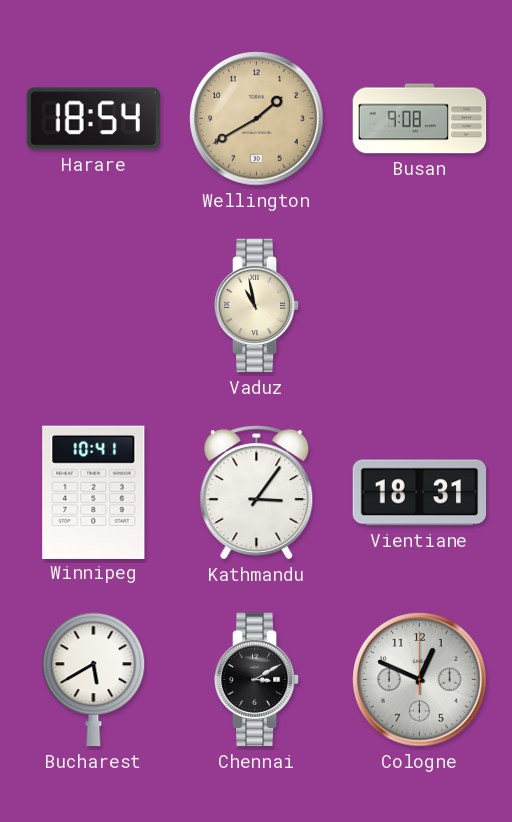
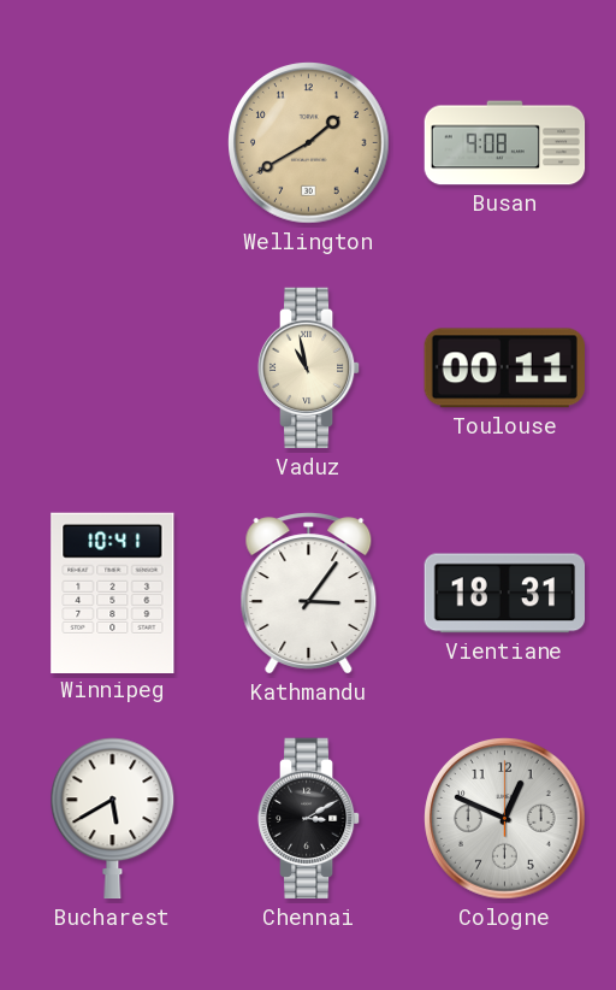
Harare: 18:54 -> none (93, 119)
Toulouse: none -> 00:11 (504, 369)
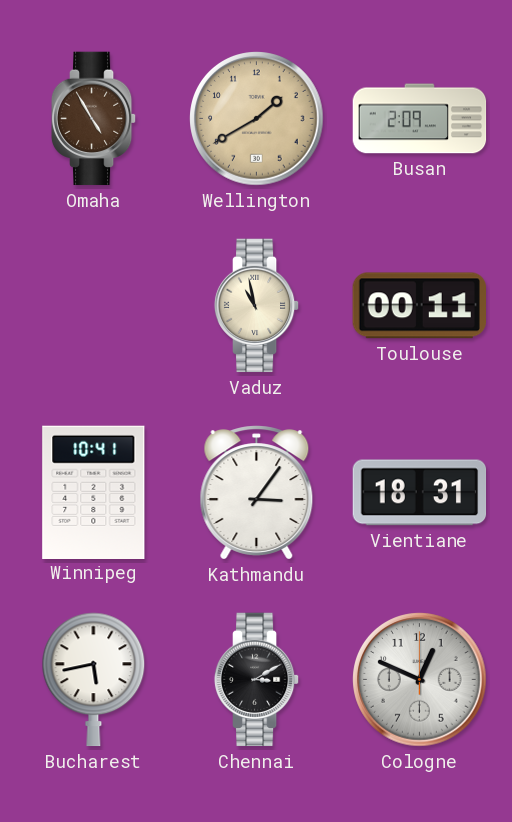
Omaha: none -> 4:55 (94, 119)
Busan: 9:08 -> 2:09 (420, 119)
Bucharest: 5:40 -> 5:43 (94, 680)
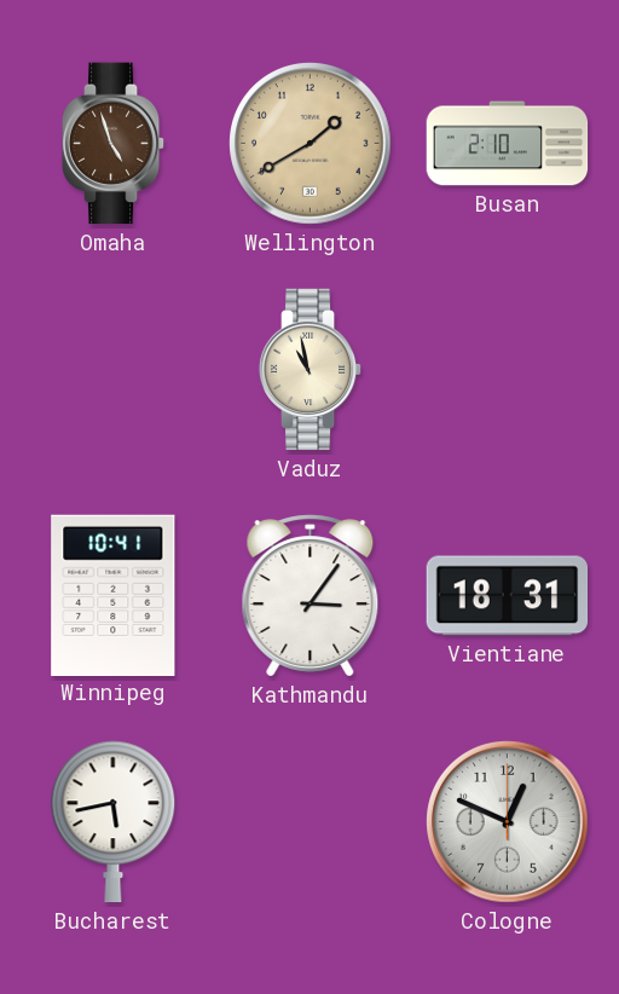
Omaha: 4:55 -> 4:57 (114, 144)
Busan: 2:09 -> 2:10 (508, 144)
Toulouse: 00:11 -> none (419, 306)
Chennai: 3:10 -> none (257, 680)
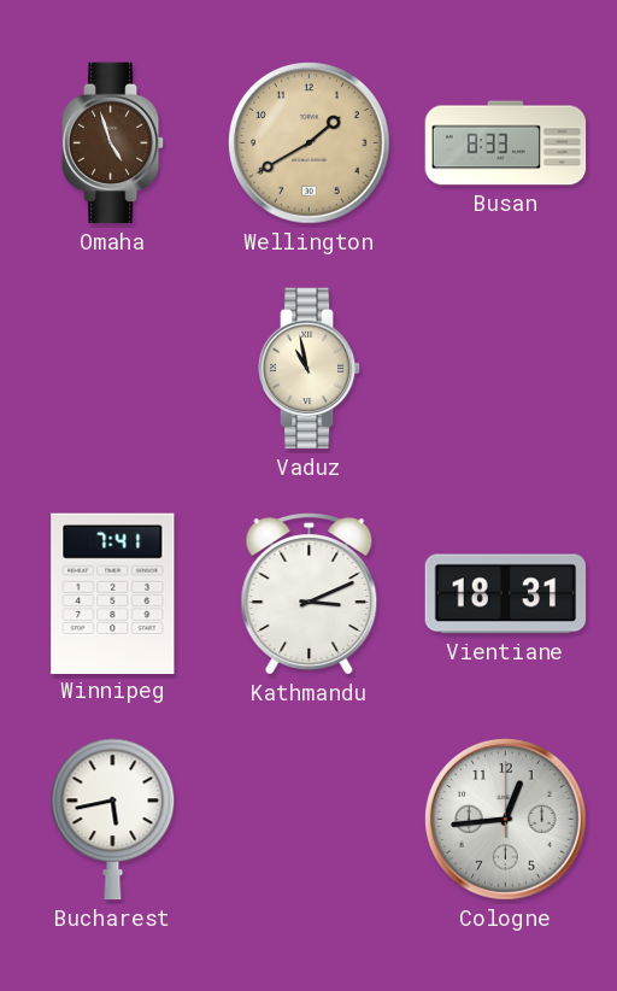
Busan: 2:10 -> 8:33 (506, 143)
Winnipeg: 10:41 -> 7:41 (113, 593)
Kathmandu: 3:06 -> 3:11 (310, 594)
Cologne: 12:49 -> 12:44 (506, 820)
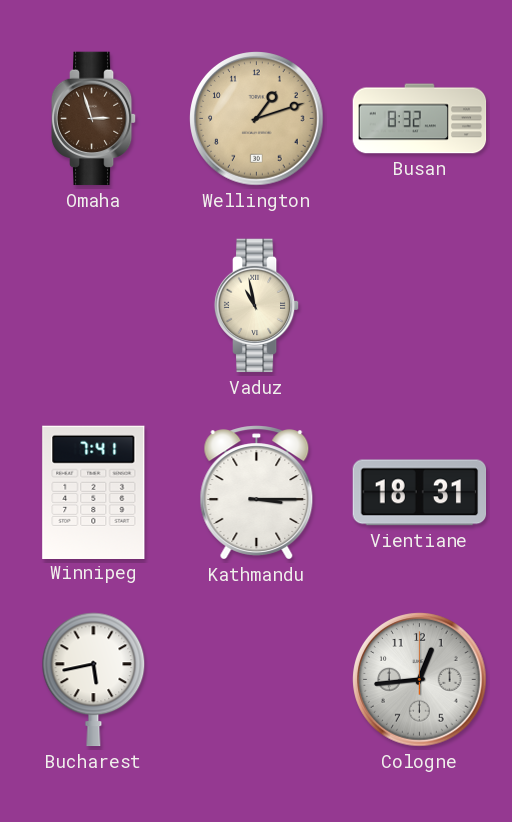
Omaha: 4:57 -> 2:57 (94, 119)
Wellington: 1:40 -> 1:12 (257, 119)
Busan: 8:33 -> 8:32 (420, 119)
Kathmandu: 3:11 -> 3:15 (257, 493)
